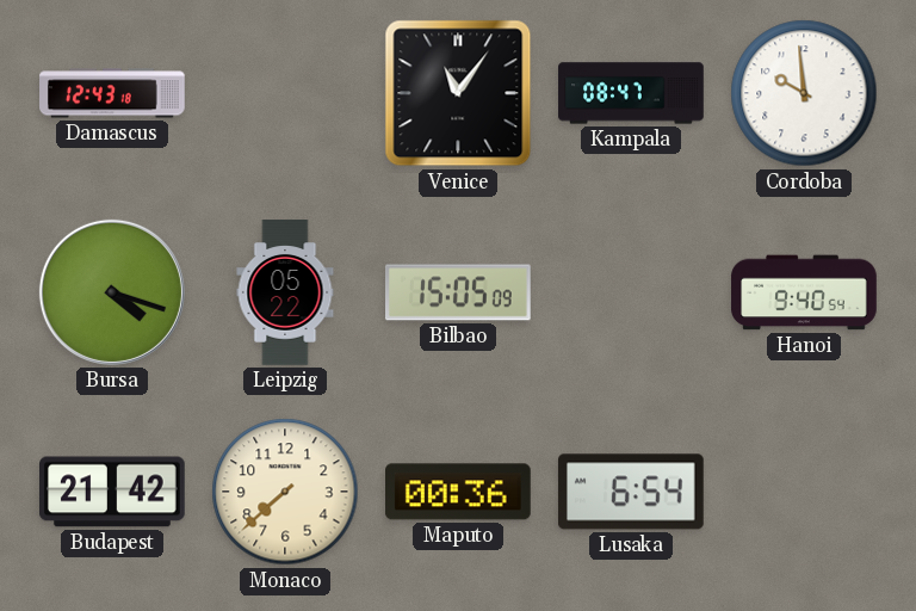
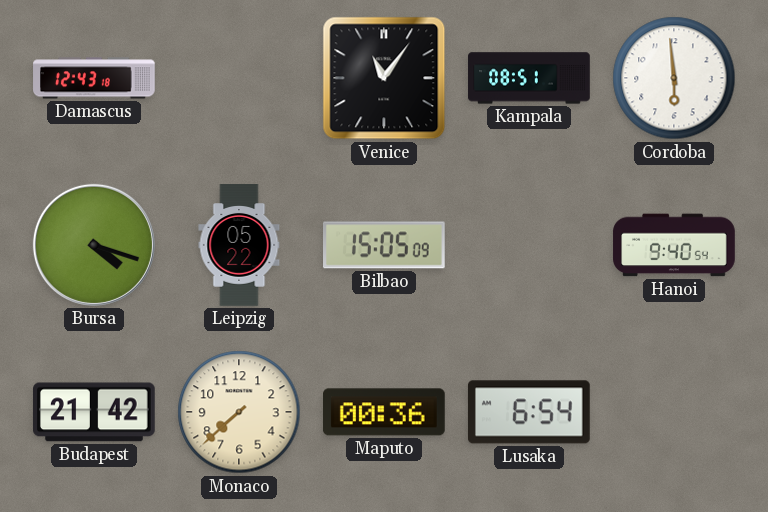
Kampala: 08:47 -> 08:51 (529, 78)
Cordoba: 9:59 -> 5:59 (674, 78)
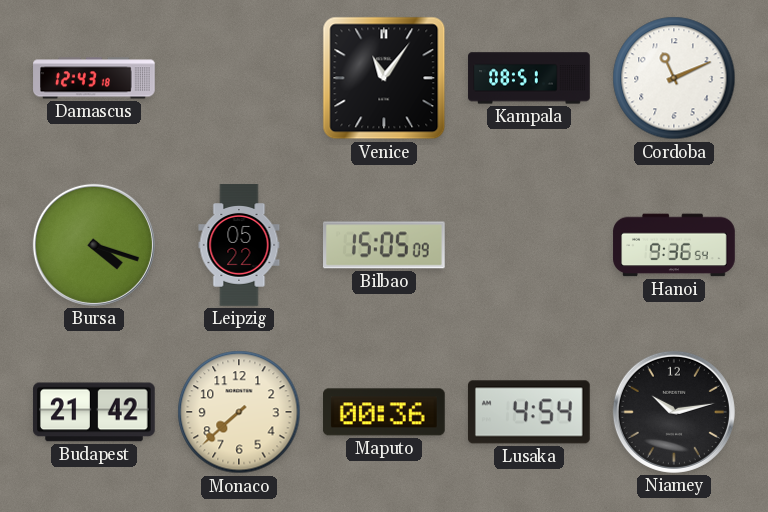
Cordoba: 5:59 -> 11:11 (674, 78)
Hanoi: 9:40 -> 9:36 (674, 245)
Lusaka: 6:54 -> 4:54 (529, 412)
Niamey: none -> 10:13 (674, 412)
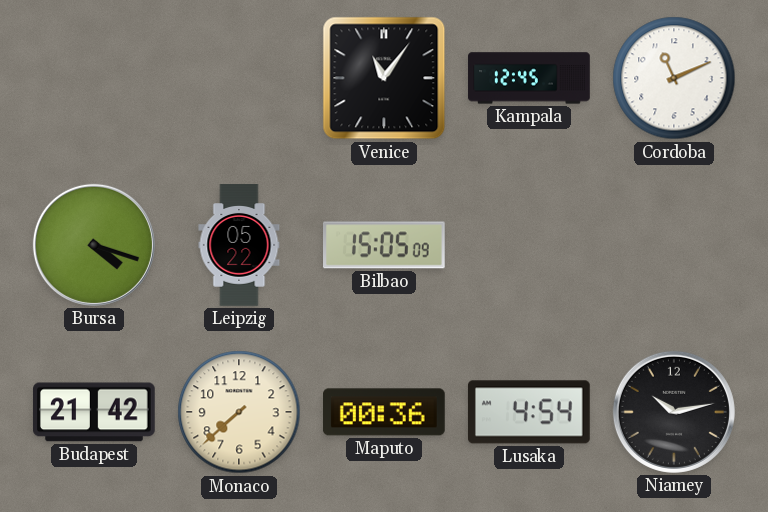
Damascus: 12:43 -> none (94, 78)
Kampala: 08:51 -> 12:45 (529, 78)
Hanoi: 9:36 -> none (674, 245)
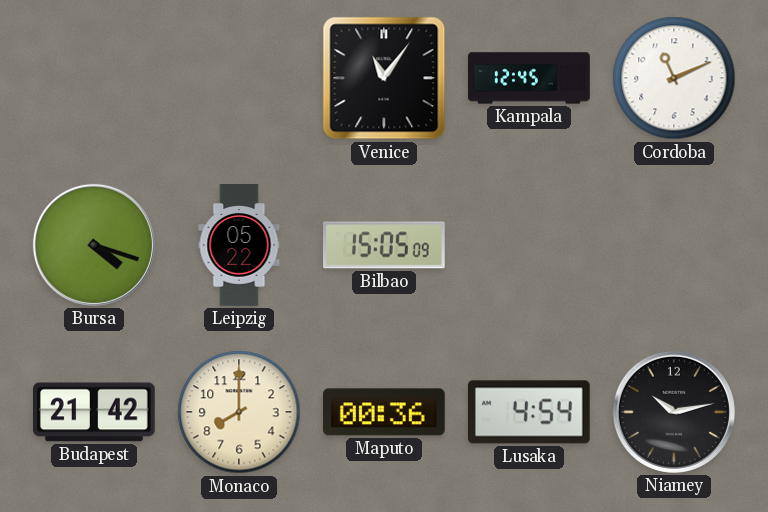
Monaco: 7:38 -> 8:00 (239, 412)
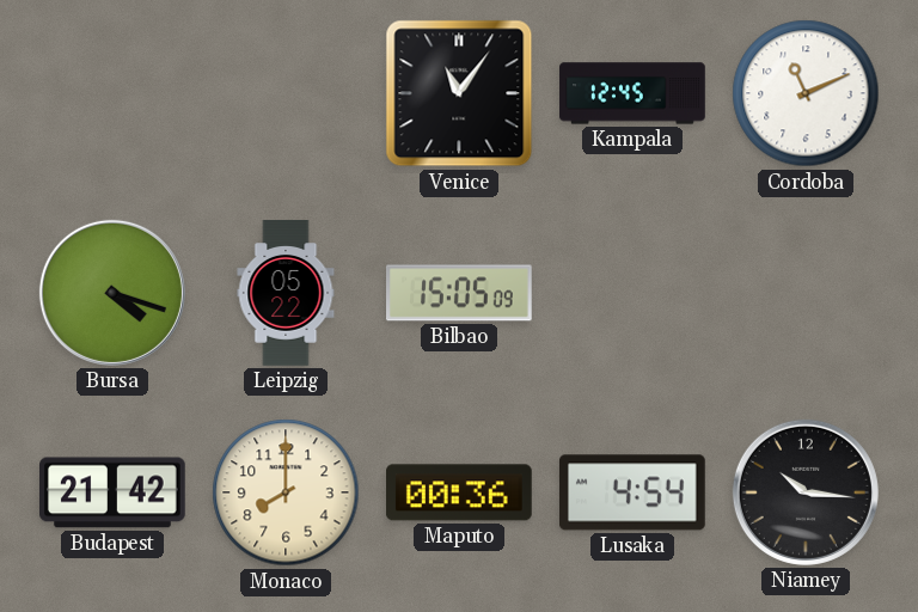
Niamey: 10:13 -> 10:16 (806, 492)
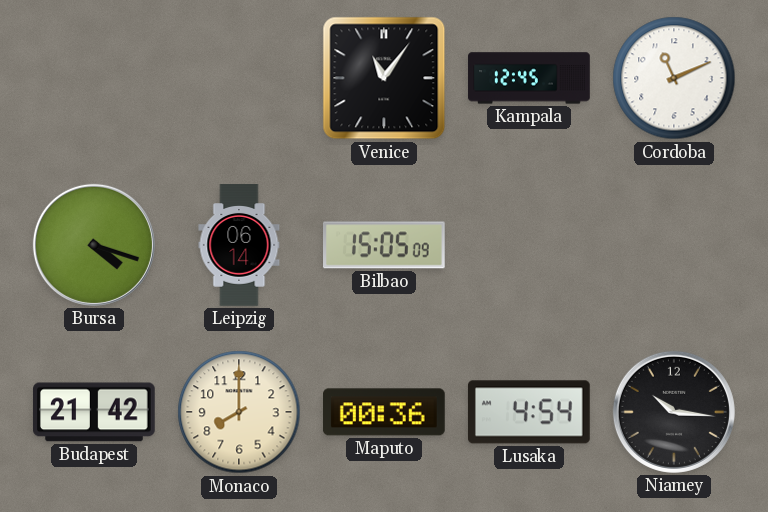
Leipzig: 05:22 -> 06:14 (239, 245)
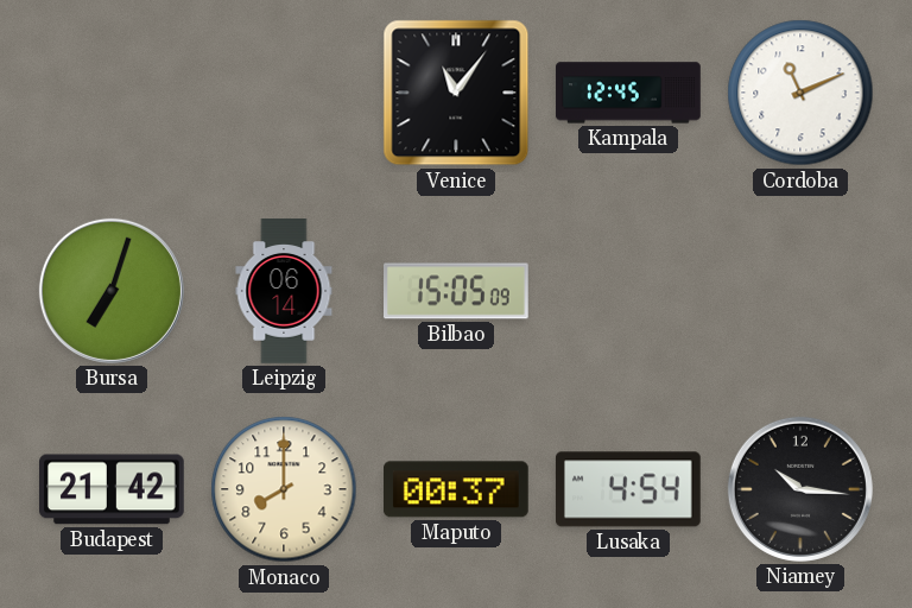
Bursa: 4:18 -> 7:03 (112, 291)
Maputo: 00:36 -> 00:37 (457, 489)
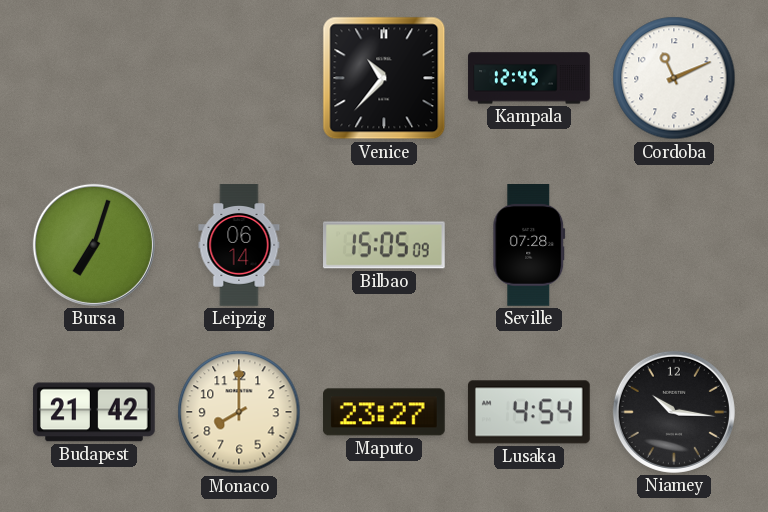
Venice: 11:06 -> 10:37 (384, 78)
Seville: none -> 07:28 (529, 246)
Maputo: 00:37 -> 23:27 (385, 412)
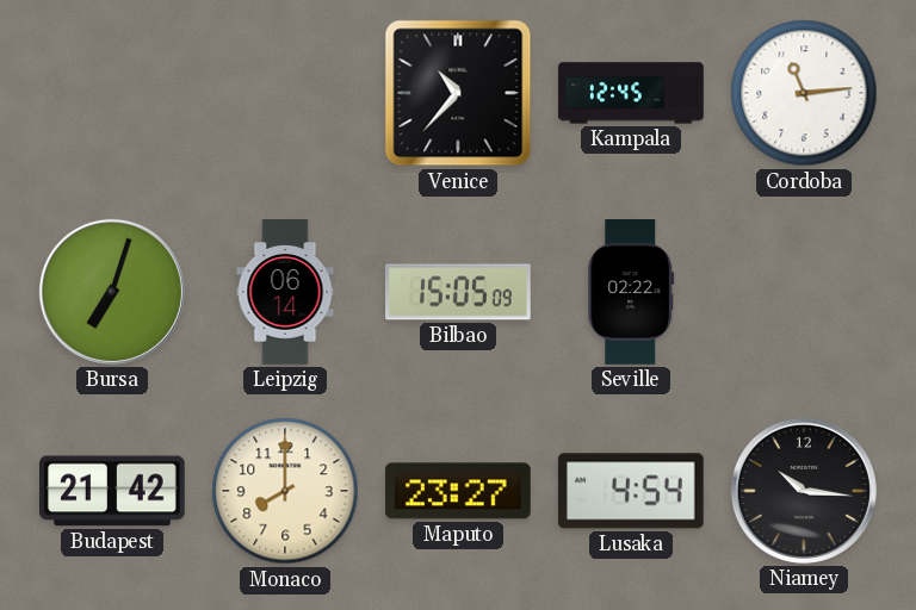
Cordoba: 11:11 -> 11:14 (804, 93)
Seville: 07:28 -> 02:22 (631, 293)
